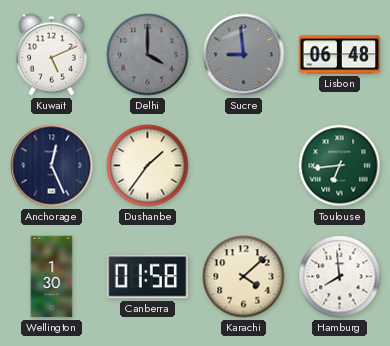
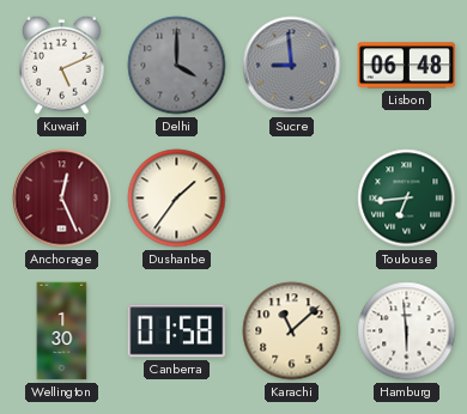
Anchorage dial: navy -> burgundy (62, 199)
Karachi: 4:08 -> 11:08 (292, 331)
Hamburg: 7:59 -> 5:59 (407, 331)
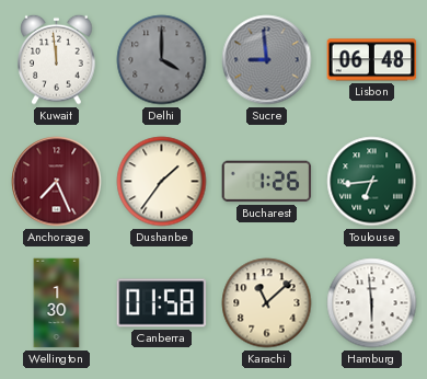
Kuwait: 5:11 -> 11:59 (57, 59)
Anchorage: 12:26 -> 7:26 (57, 182)
Bucharest: none -> 1:26 (267, 182)
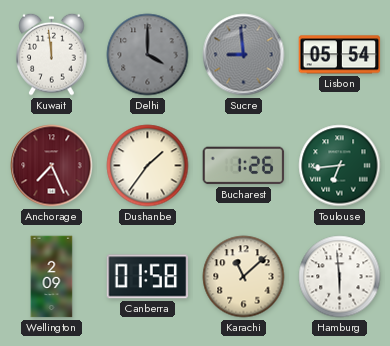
Lisbon: 06:48 -> 05:54 (340, 55)
Wellington: 1:30 -> 2:09 (52, 277)
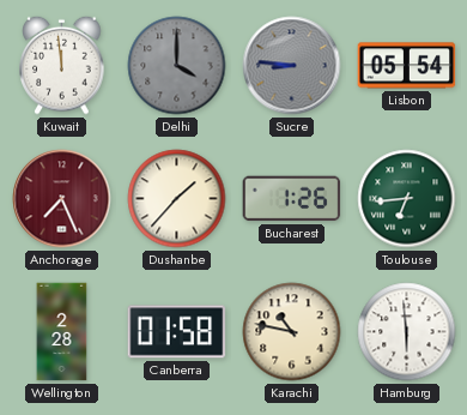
Sucre: 8:59 -> 8:46 (292, 66)
Dushanbe: 1:36 -> 1:37 (177, 199)
Wellington: 2:09 -> 2:28 (62, 332)
Karachi: 11:08 -> 10:47 (292, 332)
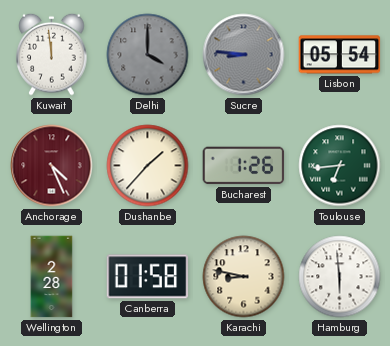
Anchorage: 7:26 -> 4:26 (52, 166)
Karachi: 10:47 -> 8:47 (244, 277)
